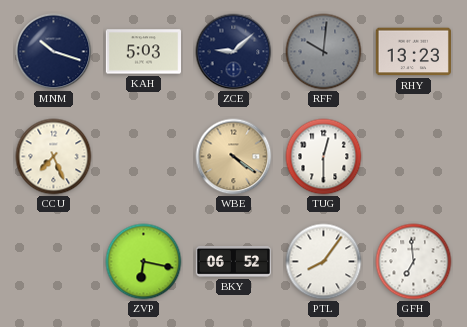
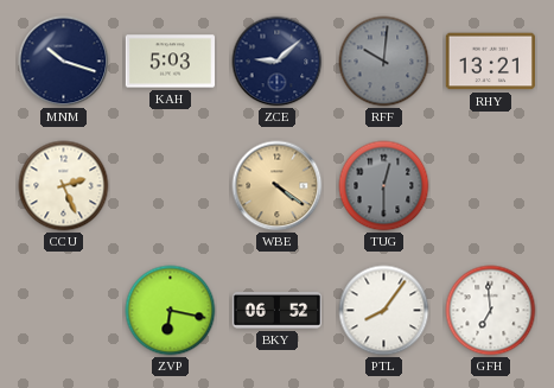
RHY: 13:23 -> 13:21 (490, 62)
CCU: 7:26 -> 2:26 (64, 186)
TUG dial: white -> grey (384, 186)
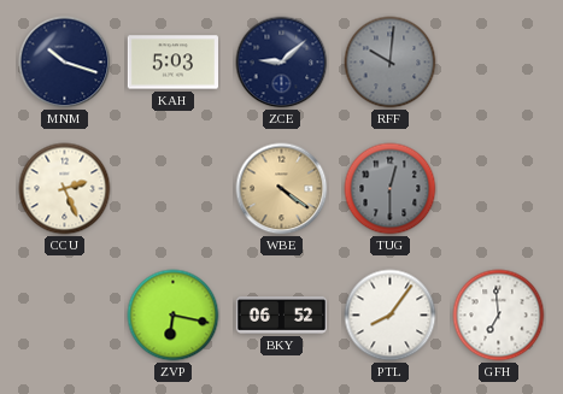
RHY: 13:21 -> none (490, 62)
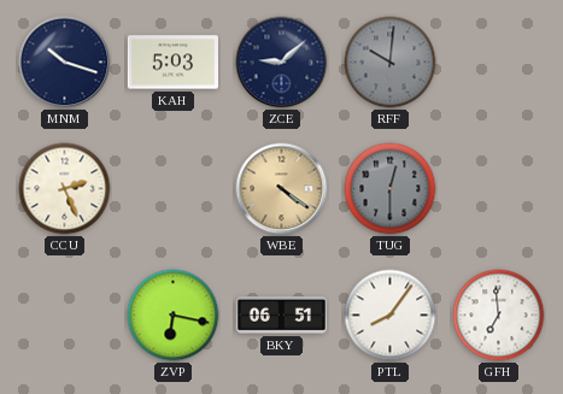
BKY: 06:52 -> 06:51 (281, 316)
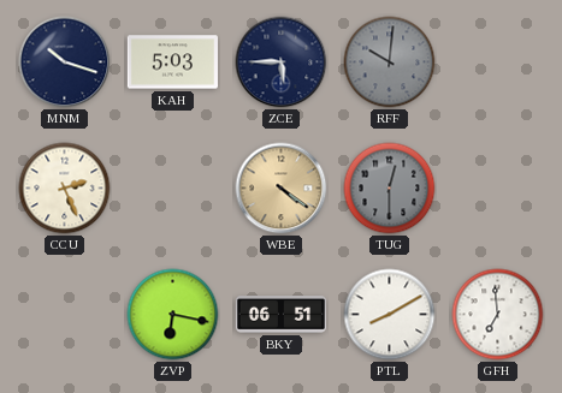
ZCE: 9:08 -> 5:45 (282, 62)
PTL: 8:06 -> 8:10 (390, 315)
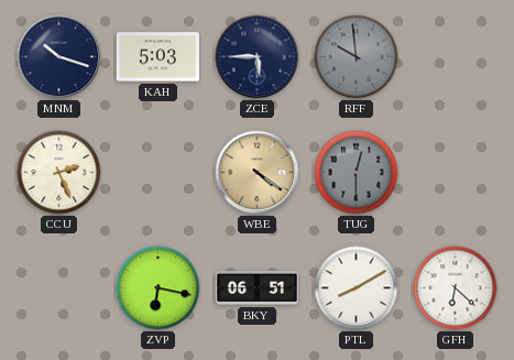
RFF: 10:01 -> 9:59 (357, 57)
GFH: 6:59 -> 6:22 (456, 288)
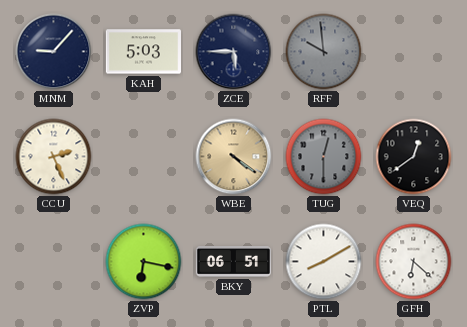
MNM: 10:18 -> 9:07 (54, 52)
VEQ: none -> 12:39 (414, 157)
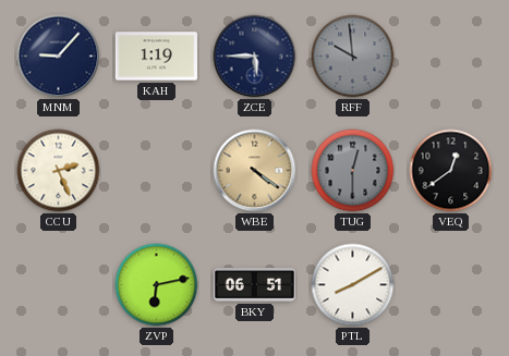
KAH: 5:03 -> 1:19 (156, 57)
ZVP: 6:17 -> 6:13 (157, 285)
GFH: 6:22 -> none (414, 262)
